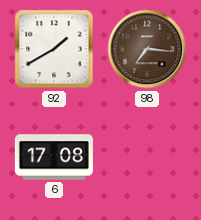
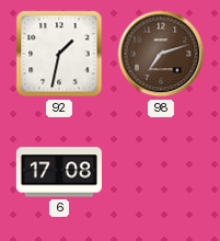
92: 1:40 -> 1:32 (59, 54)
98: 7:16 -> 7:12 (161, 54)
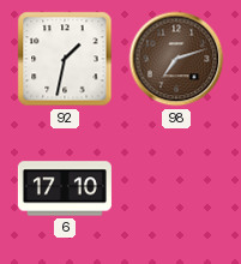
6: 17:08 -> 17:10 (65, 188)
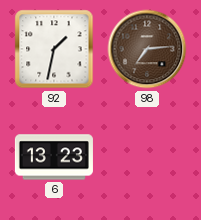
98: 7:12 -> 7:14 (147, 49)
6: 17:10 -> 13:23 (54, 157)
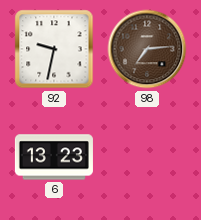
92: 1:32 -> 9:32 (54, 49)
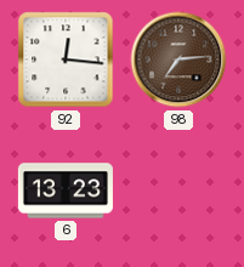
92: 9:32 -> 12:16 (66, 59)
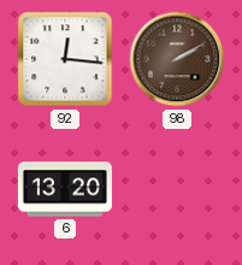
98: 7:14 -> 2:10 (177, 59)
6: 13:23 -> 13:20 (65, 189)
